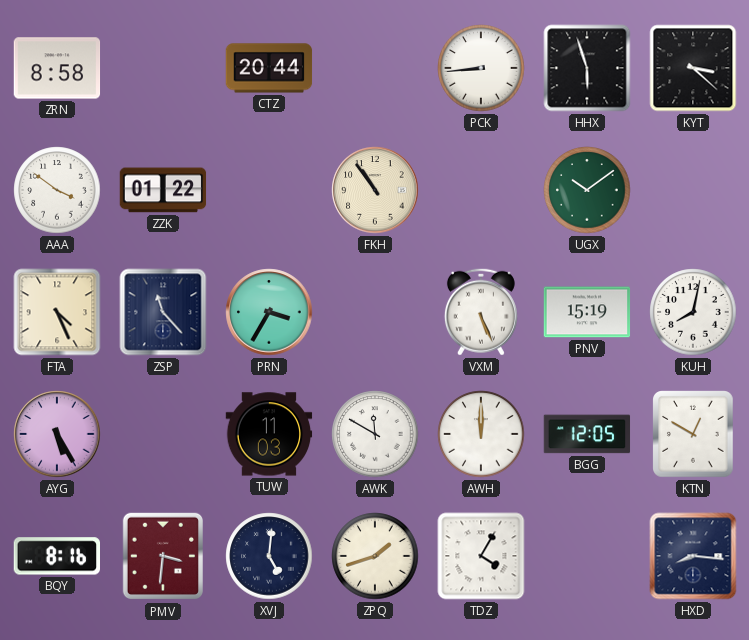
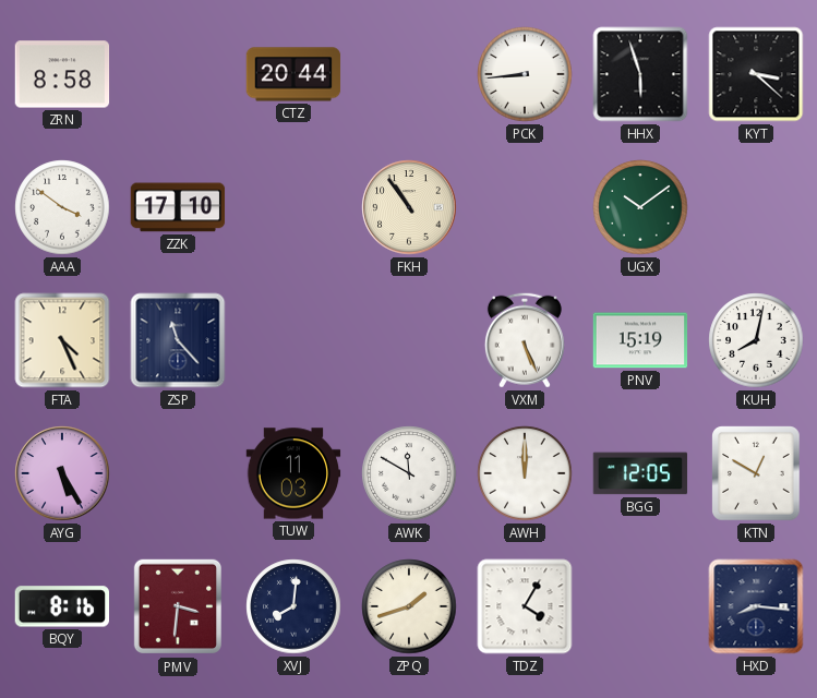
ZZK: 01:22 -> 17:10 (178, 207)
PRN: 3:35 -> none (269, 312)
XVJ: 5:01 -> 8:01 (293, 606)
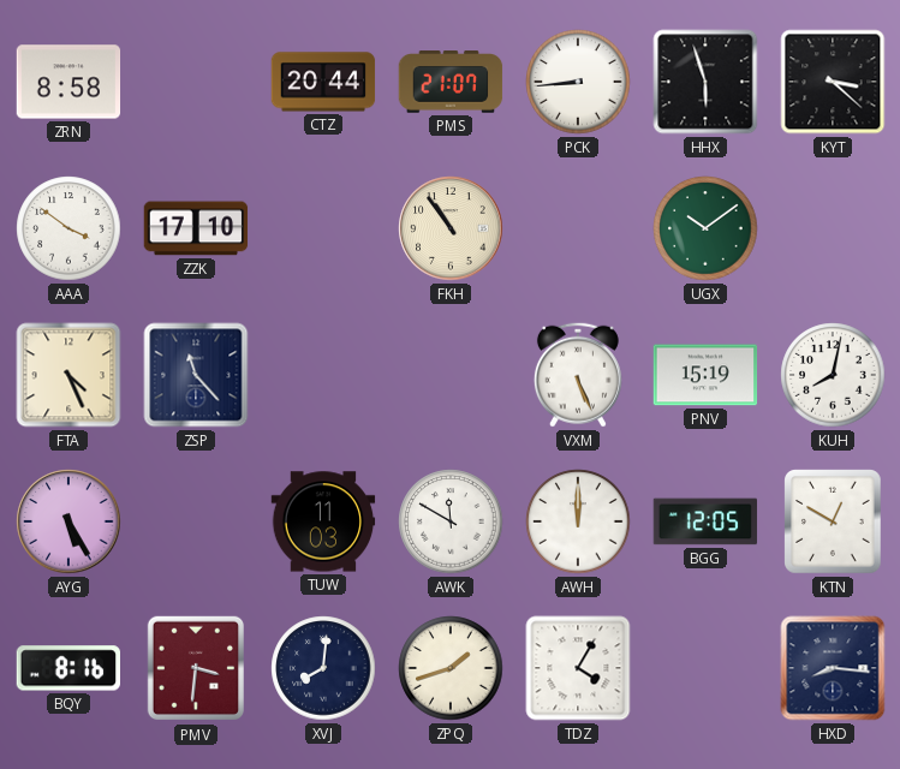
PMS: none -> 21:07 (451, 82)
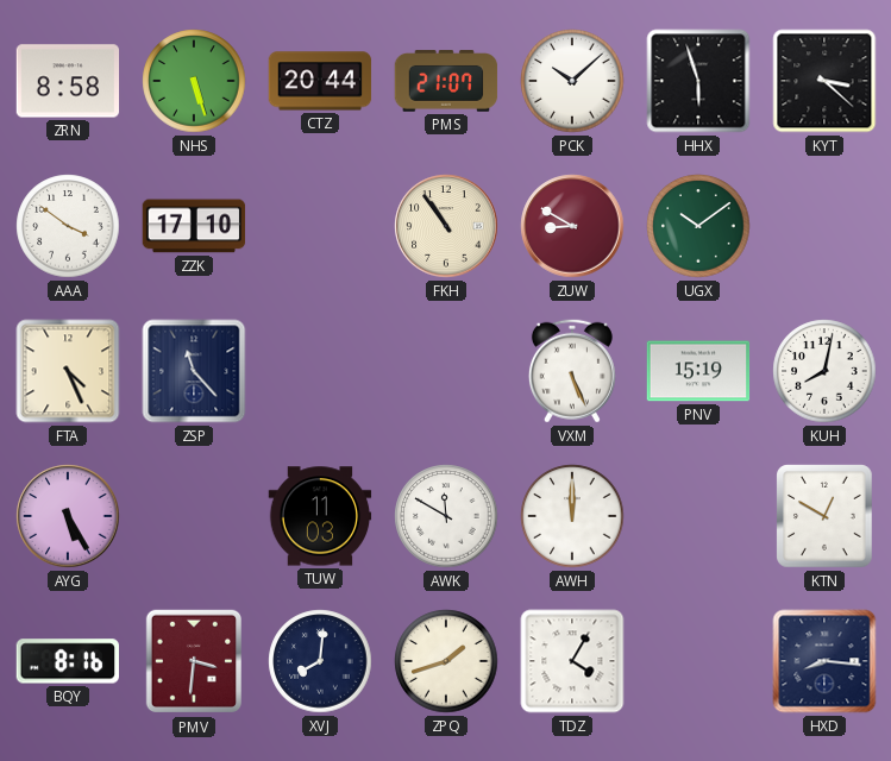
NHS: none -> 5:27 (194, 81)
PCK: 8:44 -> 10:08 (572, 81)
ZUW: none -> 8:50 (572, 226)
BGG: 12:05 -> none (705, 521)
